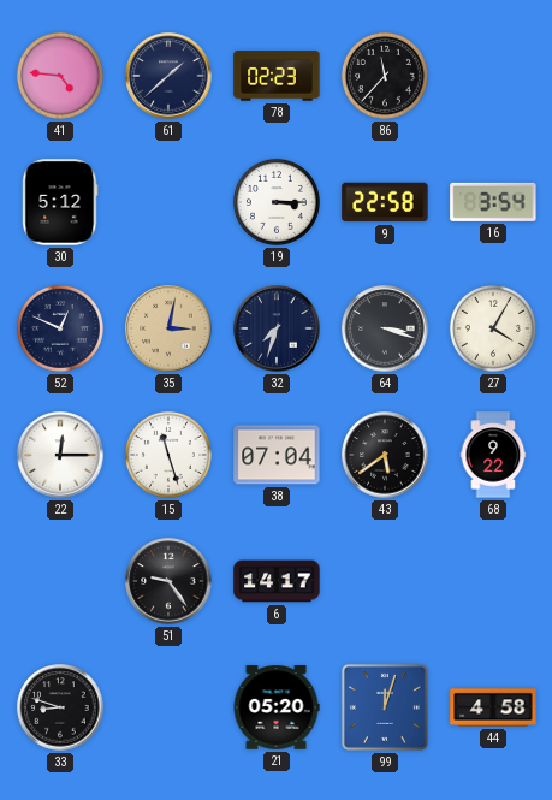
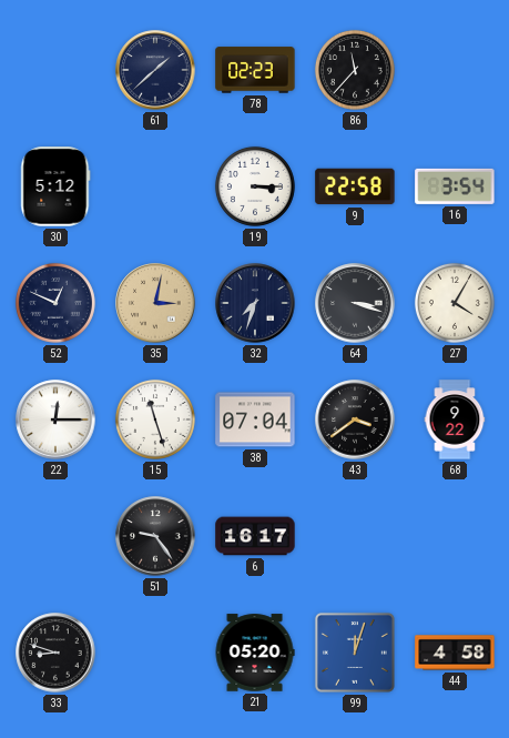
41: 4:46 -> none (60, 76)
43: 5:39 -> 3:39 (355, 419)
6: 14:17 -> 16:17 (255, 536)
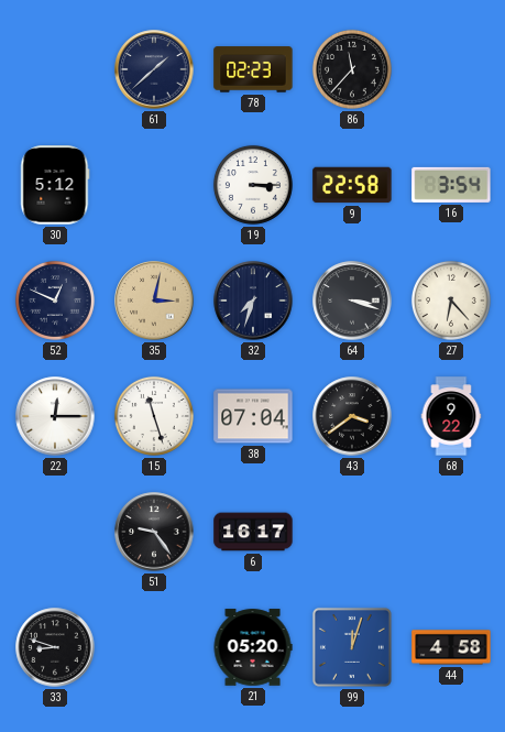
27: 4:05 -> 6:23 (451, 301)
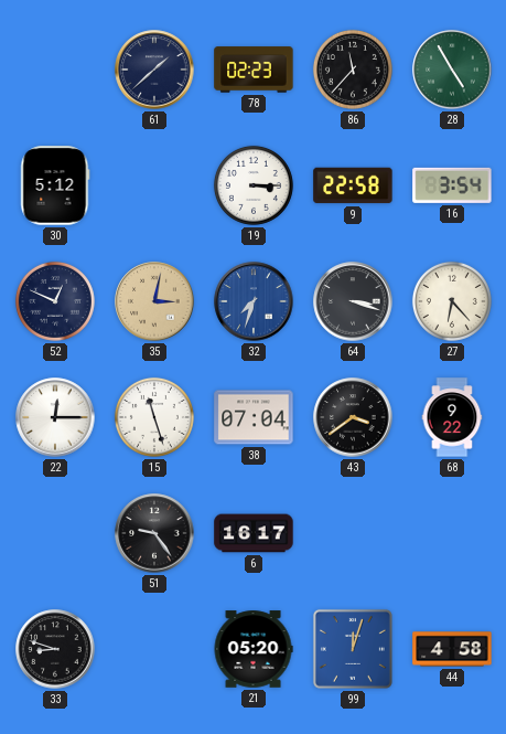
28: none -> 4:55 (452, 70)
32 dial: navy -> blue (254, 301)
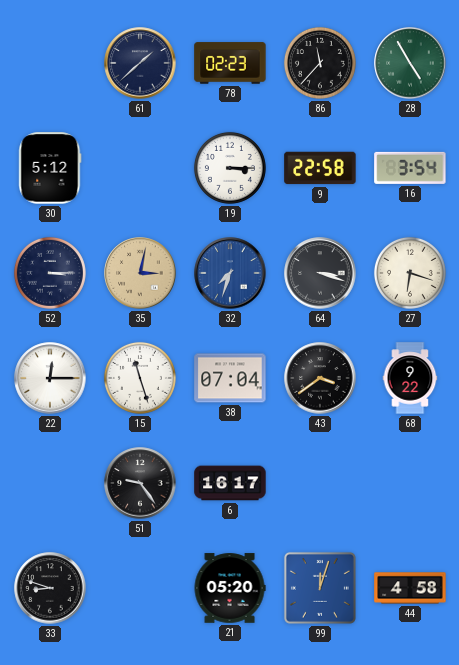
52: 12:49 -> 3:15 (50, 273)
27: 6:23 -> 6:18 (410, 273)
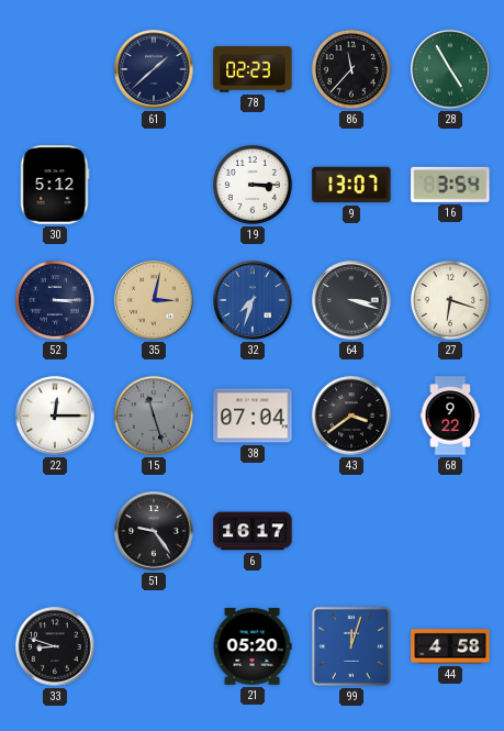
9: 22:58 -> 13:07 (351, 185)
15 dial: white -> grey (154, 416)
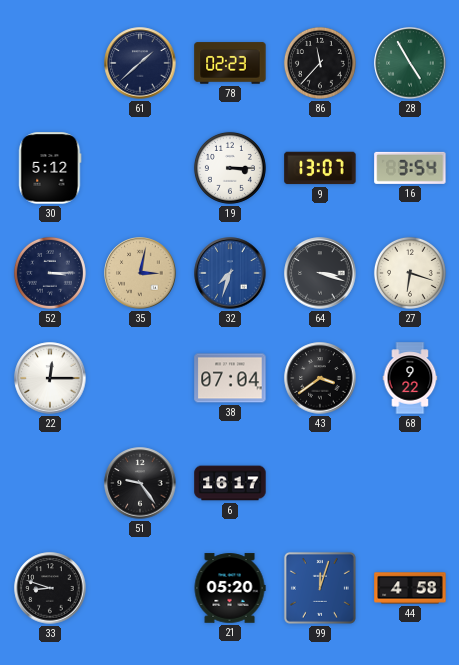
15: 11:27 -> none (154, 416)
